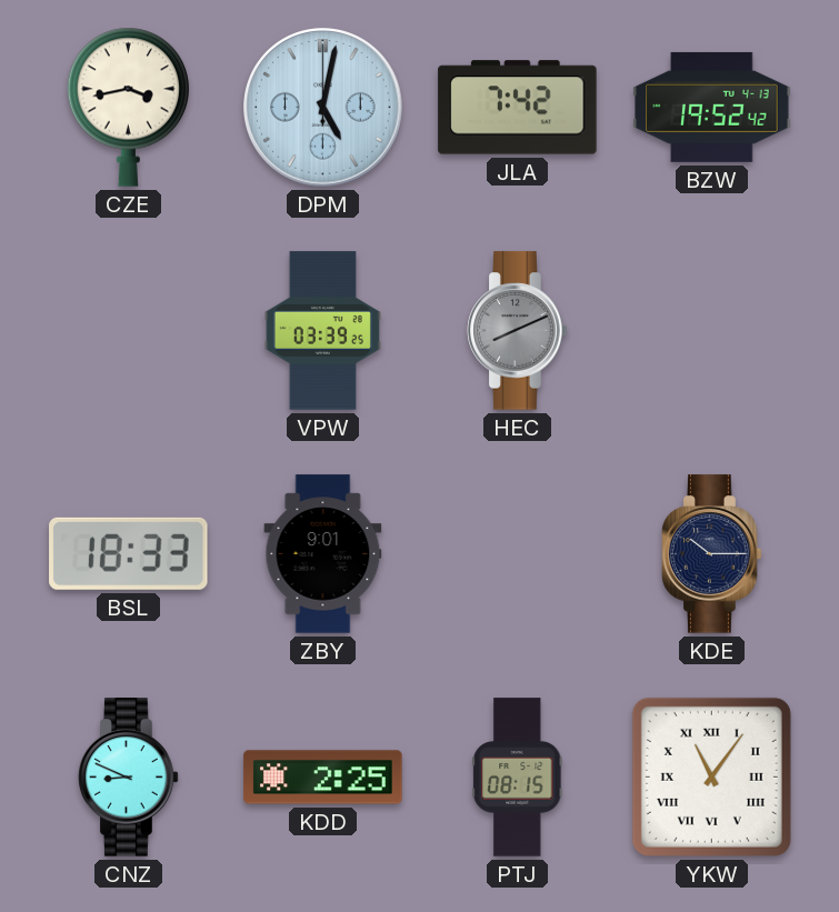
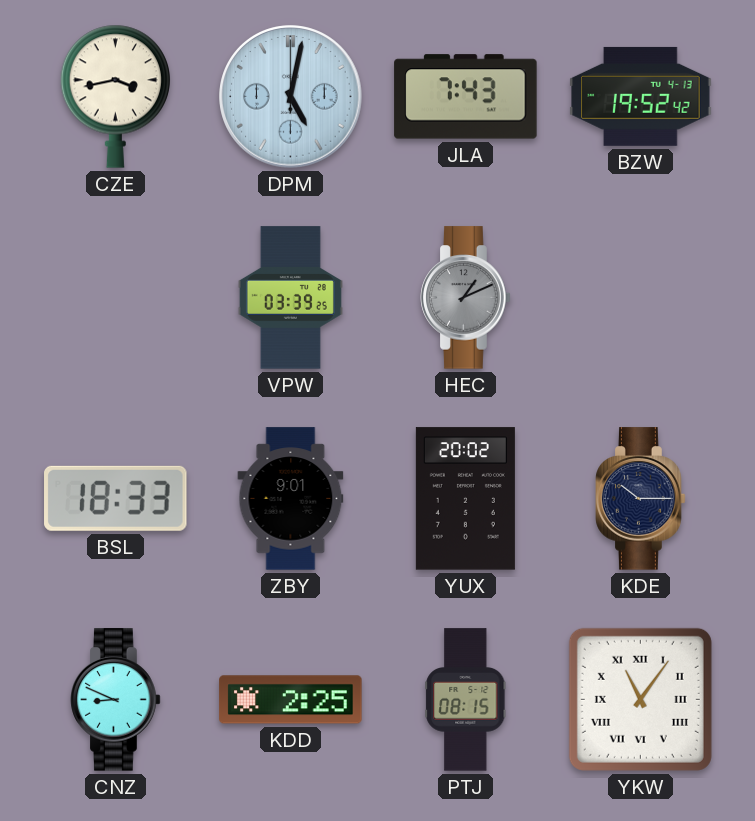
JLA: 7:42 -> 7:43 (466, 97)
HEC: 8:11 -> 1:11 (466, 298)
YUX: none -> 20:02 (465, 499)
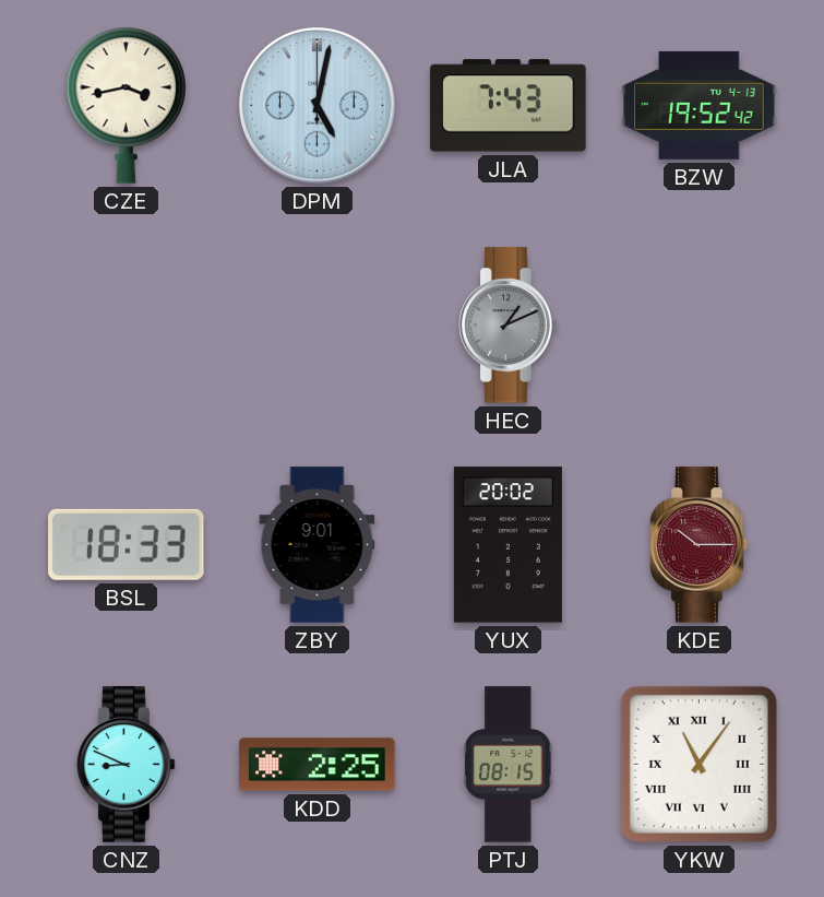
VPW: 03:39 -> none (290, 298)
KDE dial: navy -> burgundy (700, 545)
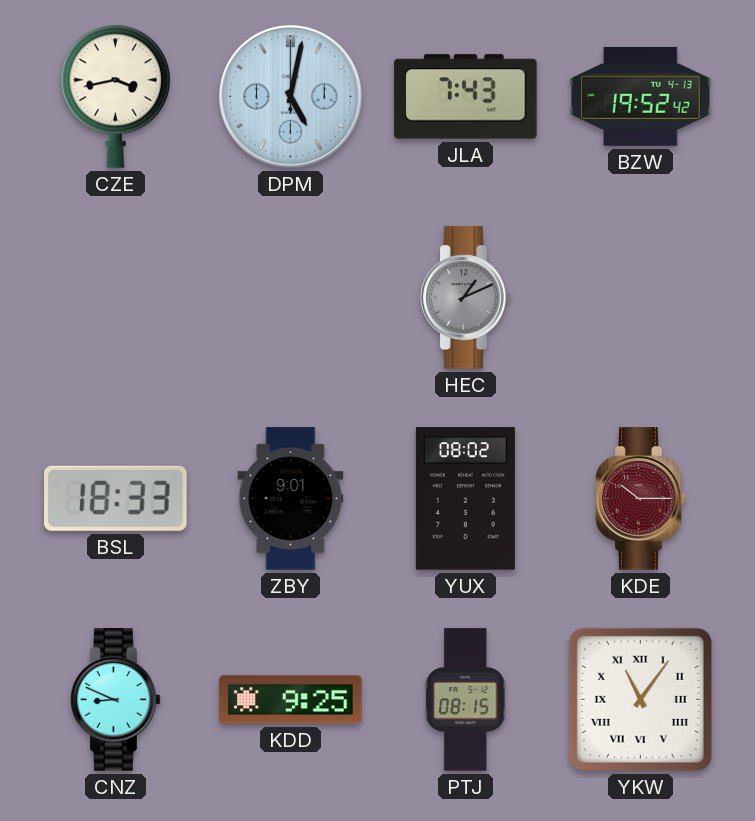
YUX: 20:02 -> 08:02 (465, 499)
KDD: 2:25 -> 9:25 (291, 700)
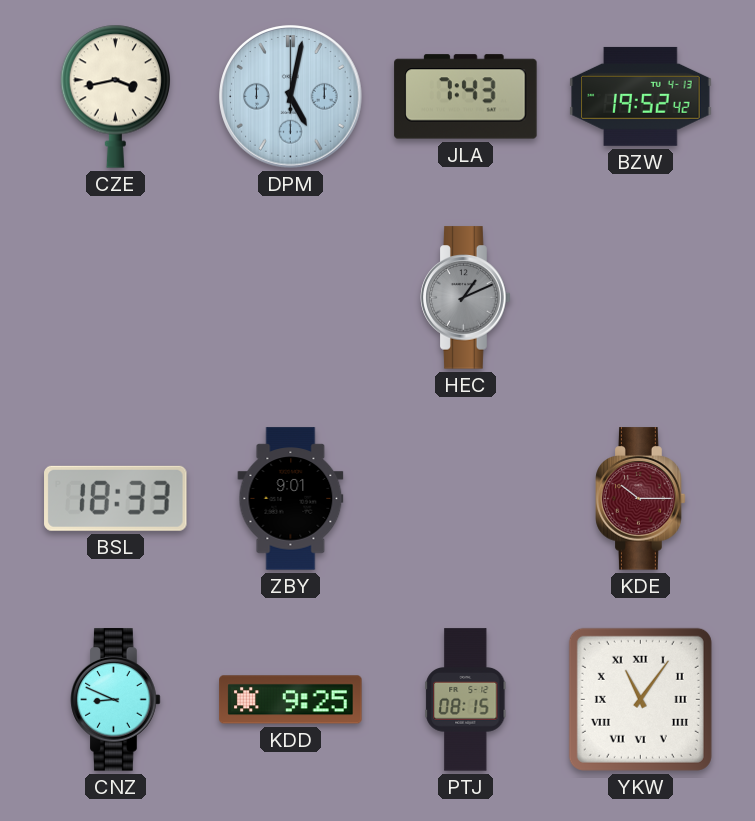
YUX: 08:02 -> none (465, 499)
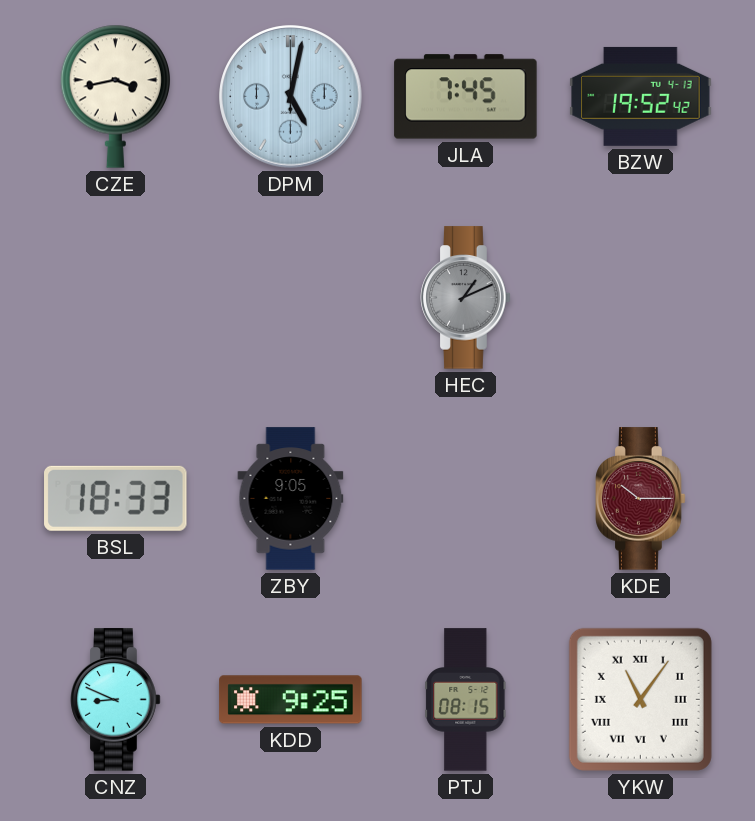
JLA: 7:43 -> 7:45 (466, 97)
ZBY: 9:01 -> 9:05 (291, 499)
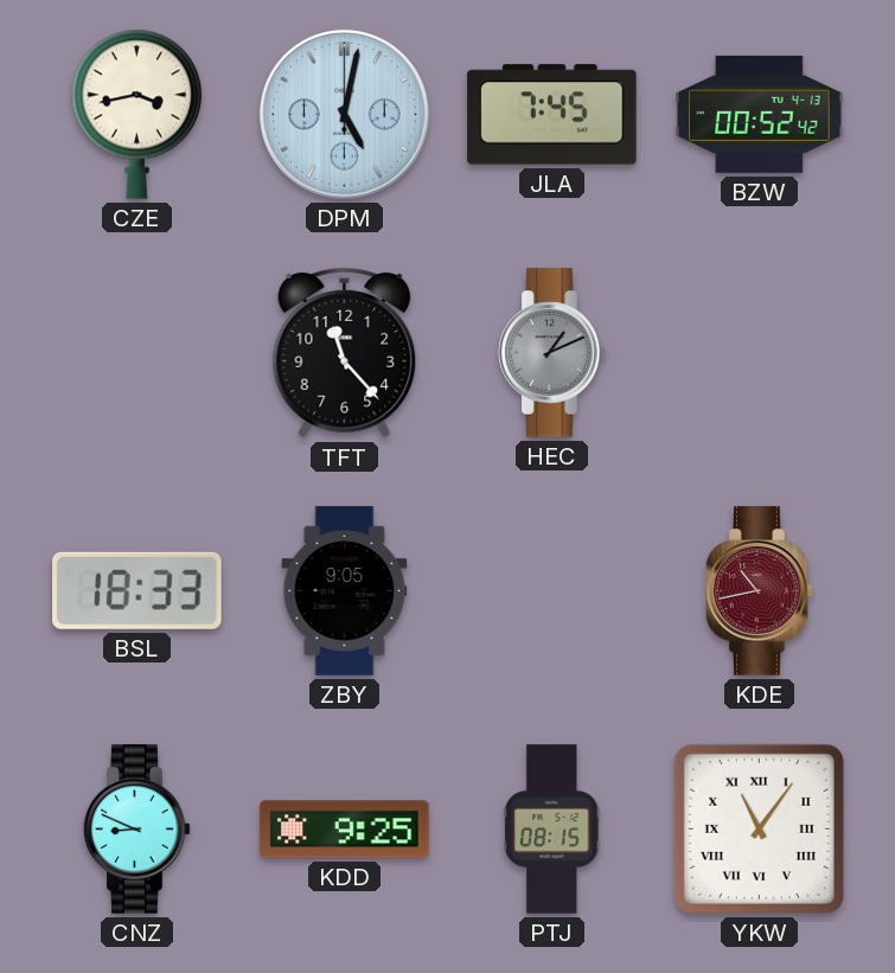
BZW: 19:52 -> 00:52 (760, 114)
TFT: none -> 11:23 (345, 353)
KDE: 10:15 -> 10:43 (760, 591)
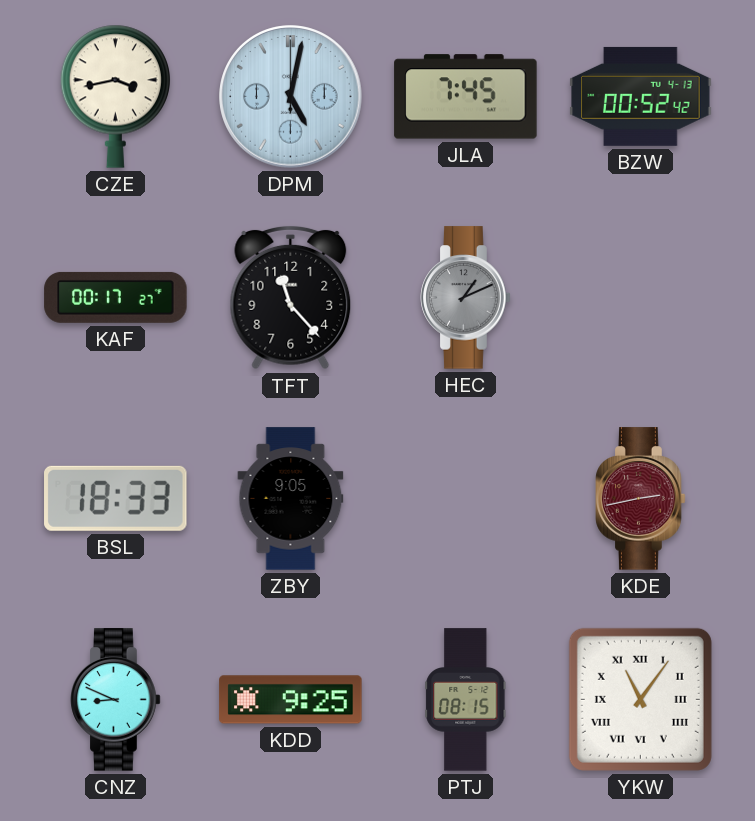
KAF: none -> 00:17 (116, 297)
KDE: 10:43 -> 2:43 (641, 499)
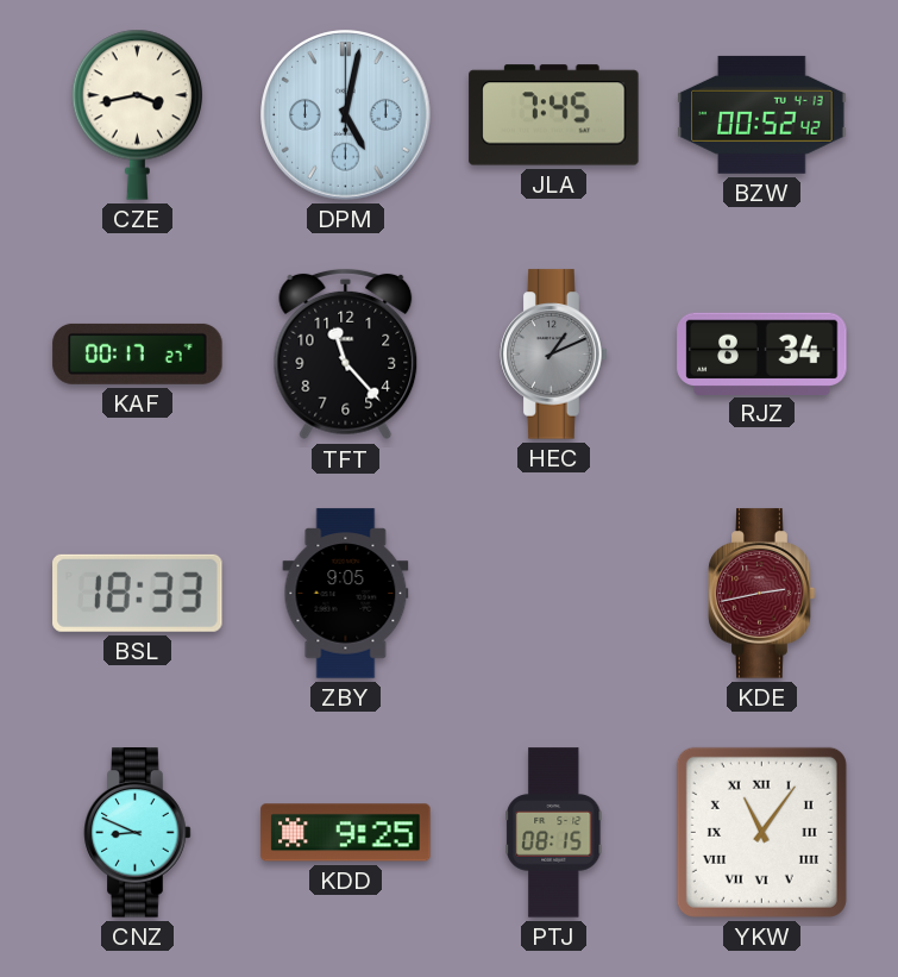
RJZ: none -> 8:34 (762, 353)
